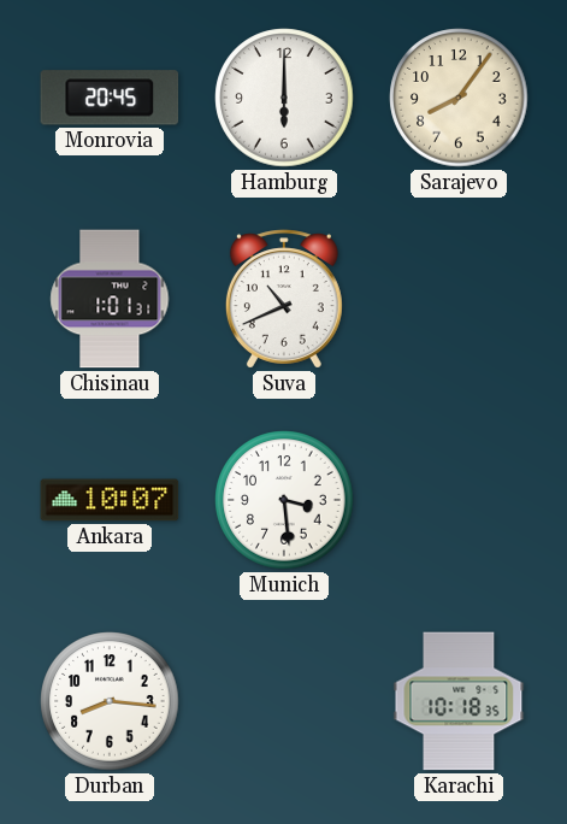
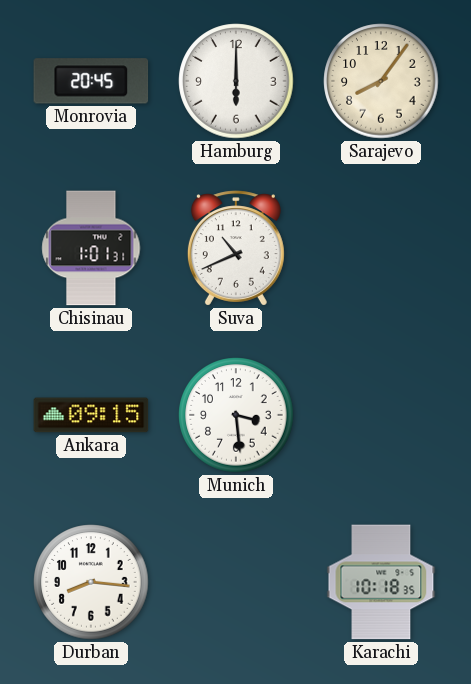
Ankara: 10:07 -> 09:15 (91, 415)
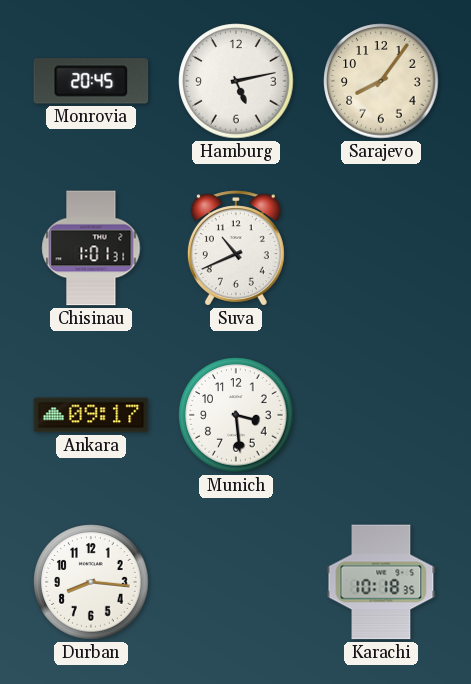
Hamburg: 6:00 -> 5:13 (236, 81)
Ankara: 09:15 -> 09:17 (91, 415)
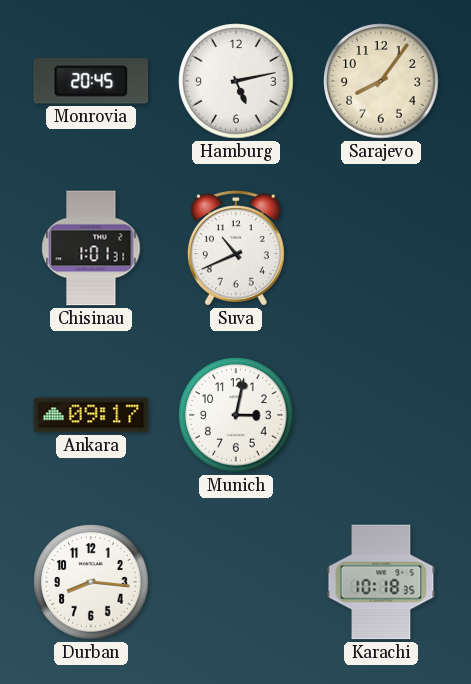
Munich: 3:29 -> 3:02 (236, 415)
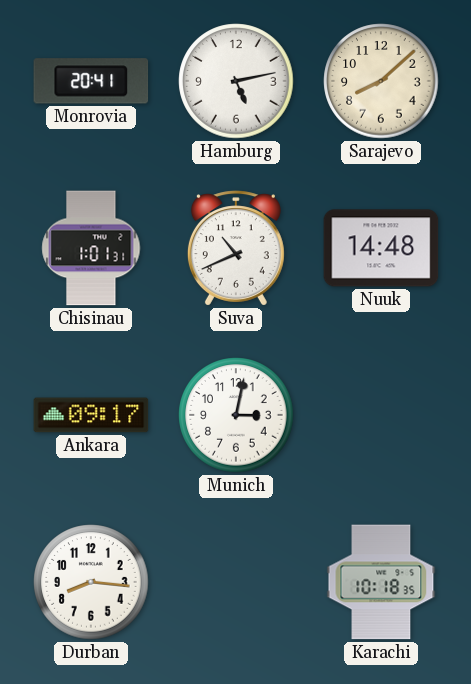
Monrovia: 20:45 -> 20:41 (91, 81)
Sarajevo: 8:06 -> 8:08 (381, 81)
Nuuk: none -> 14:48 (381, 248)
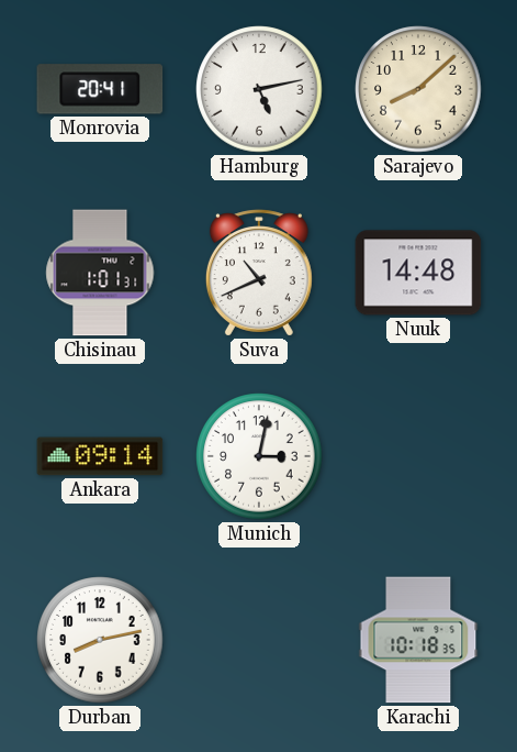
Ankara: 09:17 -> 09:14 (100, 456)
Durban: 8:16 -> 8:13 (100, 640)
